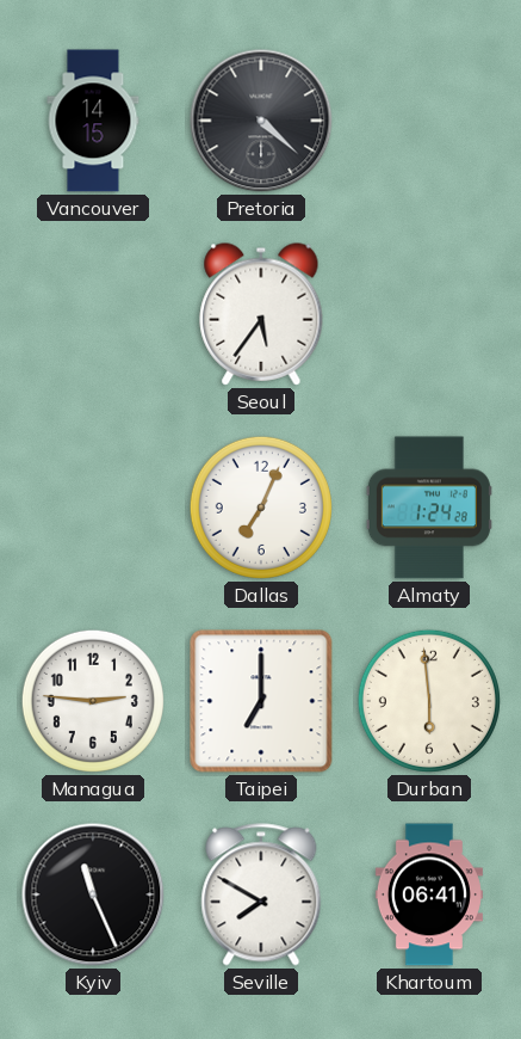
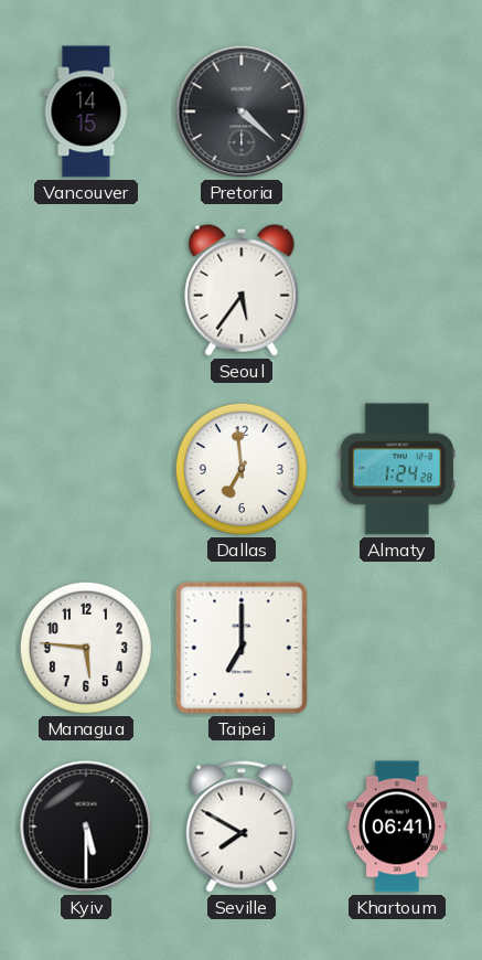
Dallas: 7:04 -> 6:59 (242, 469)
Managua: 2:46 -> 5:46 (86, 648)
Durban: 5:59 -> none (429, 701)
Kyiv: 11:26 -> 5:30 (86, 826)
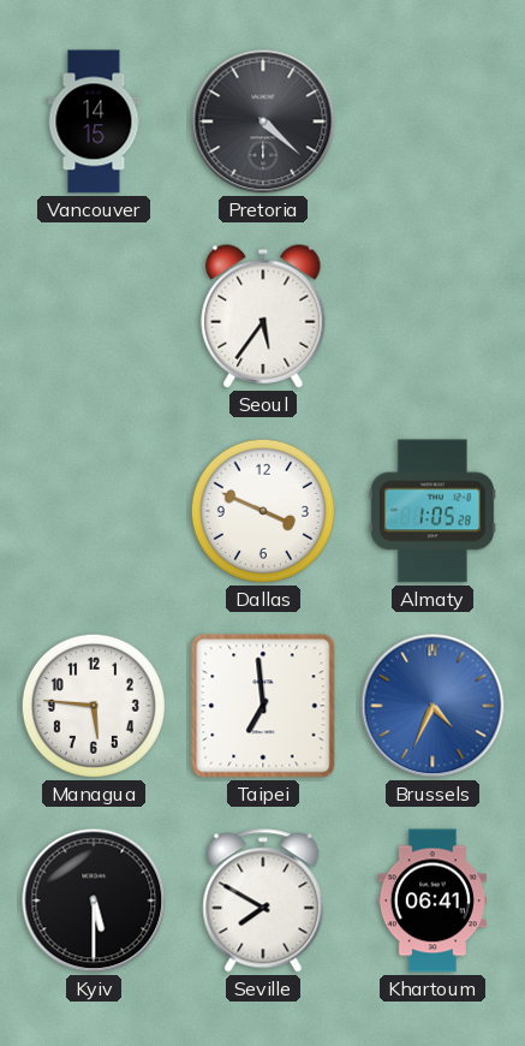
Dallas: 6:59 -> 3:49 (263, 511)
Almaty: 1:24 -> 1:05 (432, 511)
Taipei: 7:00 -> 6:59 (263, 706)
Brussels: none -> 4:34 (432, 706)
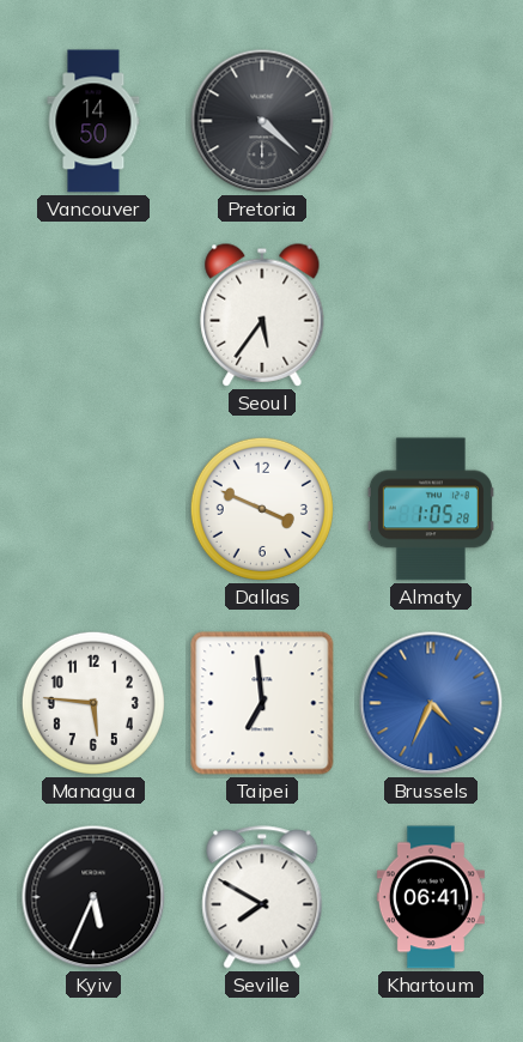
Vancouver: 14:15 -> 14:50 (93, 121)
Kyiv: 5:30 -> 5:34 (93, 897)
